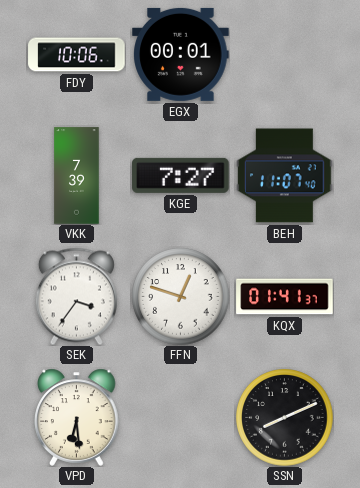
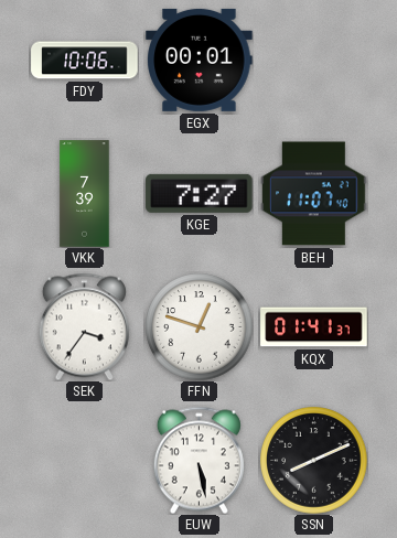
VPD: 6:29 -> none (77, 417)
EUW: none -> 5:28 (198, 460)
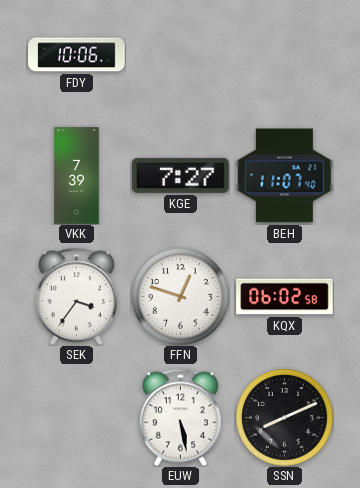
EGX: 00:01 -> none (200, 60)
KQX: 01:41 -> 06:02 (285, 297)
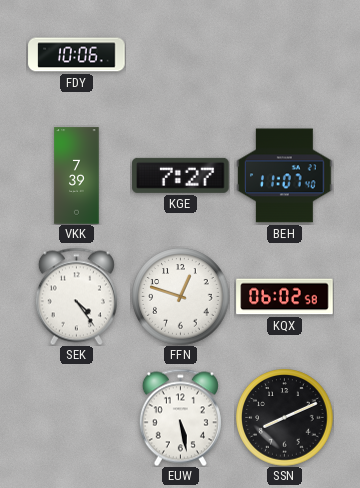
SEK: 3:36 -> 4:24 (76, 296)
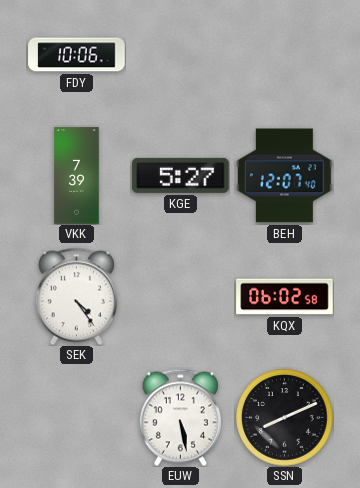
KGE: 7:27 -> 5:27 (181, 175)
BEH: 11:07 -> 12:07 (285, 176)
FFN: 12:48 -> none (181, 297)
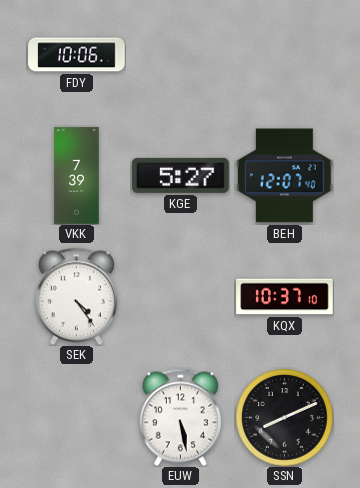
KQX: 06:02 -> 10:37 (285, 297)
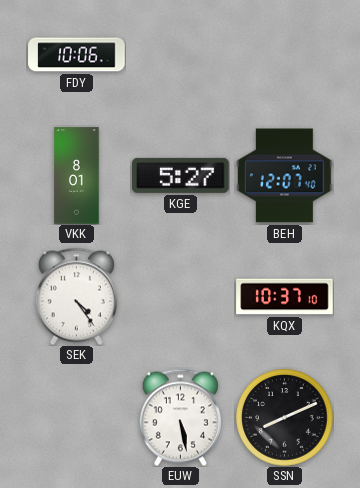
VKK: 7:39 -> 8:01 (77, 176)
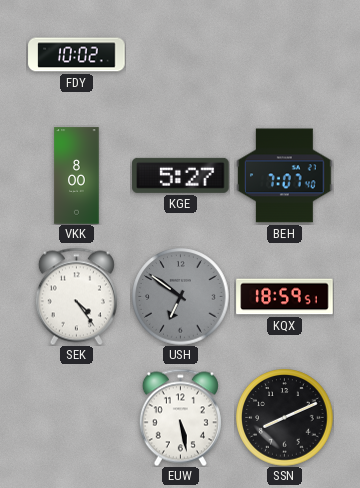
FDY: 10:06 -> 10:02 (77, 55)
VKK: 8:01 -> 8:00 (77, 176)
BEH: 12:07 -> 7:07 (285, 176)
USH: none -> 6:51 (181, 297)
KQX: 10:37 -> 18:59 (285, 297)
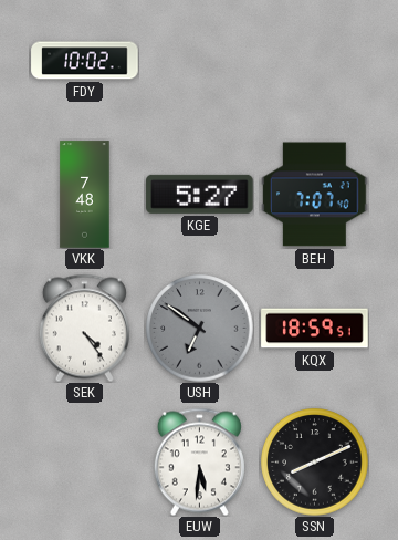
VKK: 8:00 -> 7:48 (85, 195)
EUW: 5:28 -> 5:31 (199, 461)
